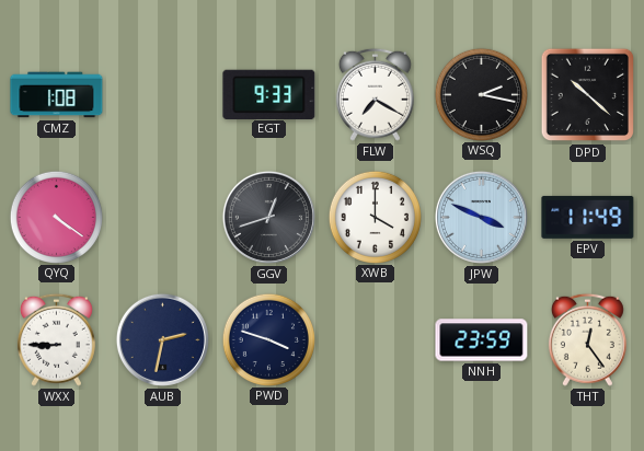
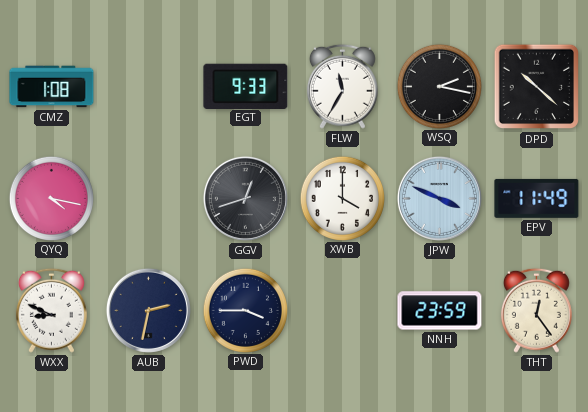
FLW: 7:20 -> 11:35 (342, 86)
QYQ: 4:21 -> 4:17 (51, 198)
WXX: 8:45 -> 8:49 (51, 310)
PWD: 3:48 -> 3:45 (245, 310)
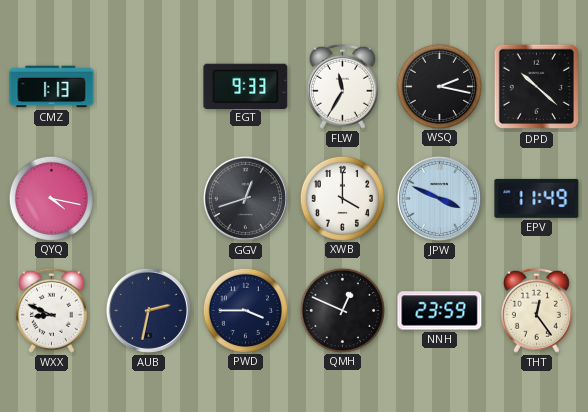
CMZ: 1:08 -> 1:13 (52, 87)
QMH: none -> 12:49 (342, 310)
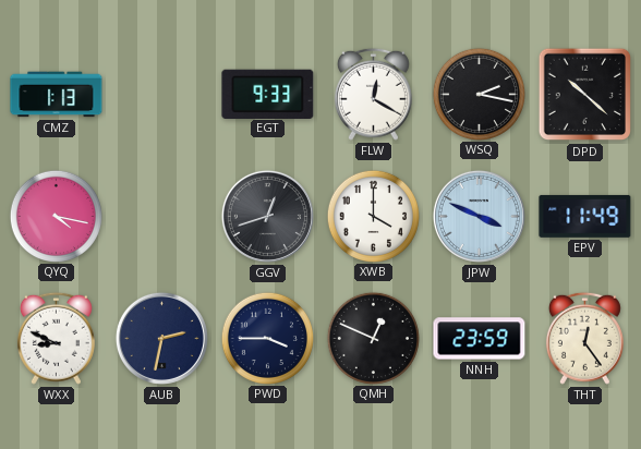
FLW: 11:35 -> 12:20 (373, 94)
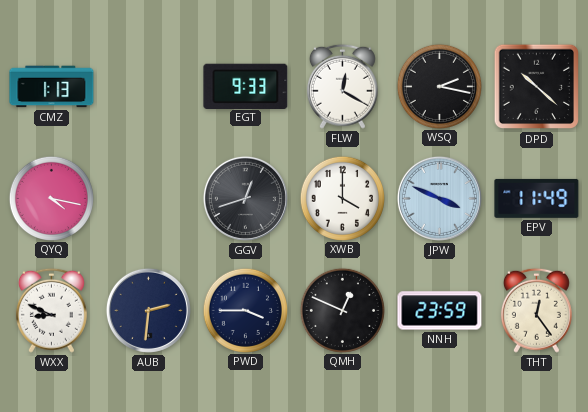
AUB: 2:32 -> 2:31 (148, 310)
